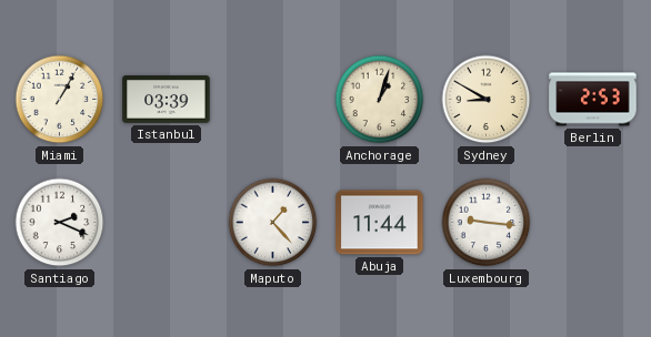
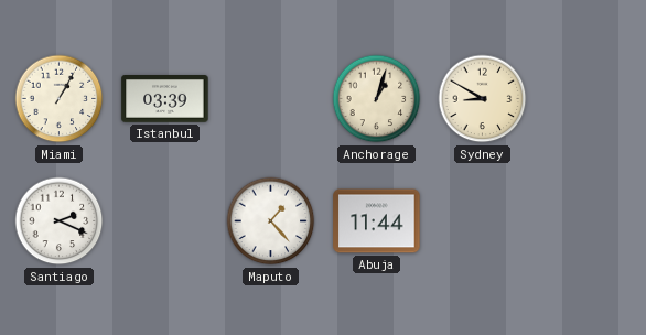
Berlin: 2:53 -> none (593, 100)
Luxembourg: 9:16 -> none (487, 223)
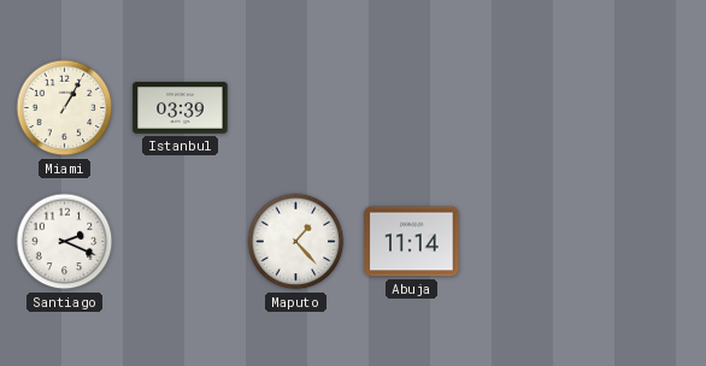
Anchorage: 1:03 -> none (377, 99)
Sydney: 8:50 -> none (483, 99)
Abuja: 11:44 -> 11:14 (412, 242)
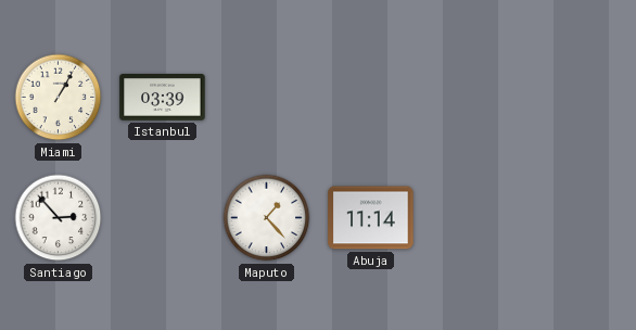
Santiago: 2:19 -> 2:53 (59, 218)
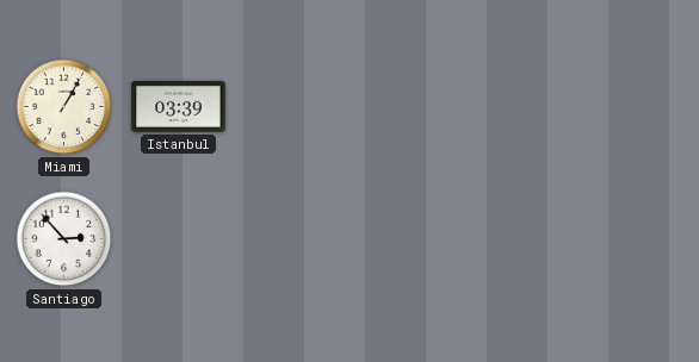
Maputo: 1:23 -> none (267, 218)
Abuja: 11:14 -> none (371, 218)
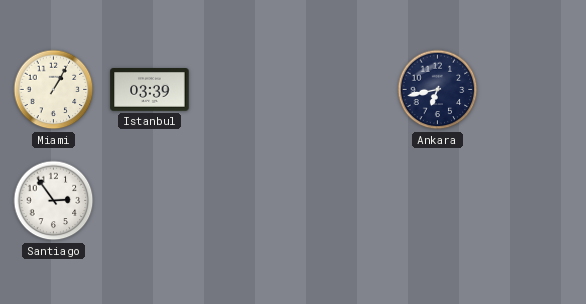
Ankara: none -> 6:43 (438, 90)
Santiago: 2:53 -> 2:54 (54, 201)
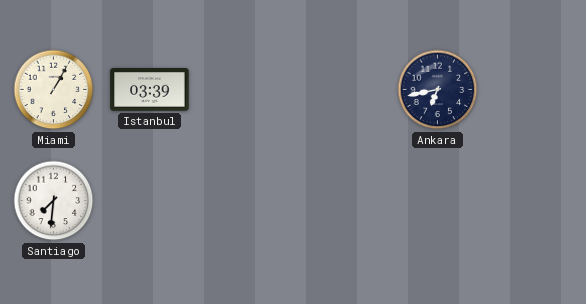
Santiago: 2:54 -> 7:31 (54, 201)
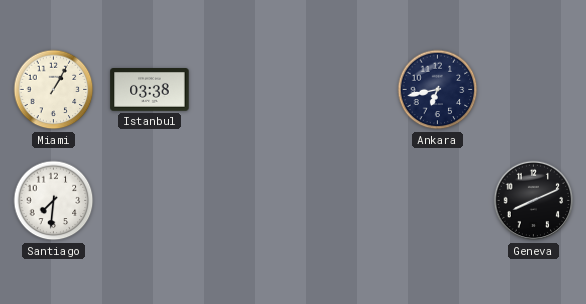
Istanbul: 03:39 -> 03:38 (150, 90)
Geneva: none -> 8:11 (534, 201)
